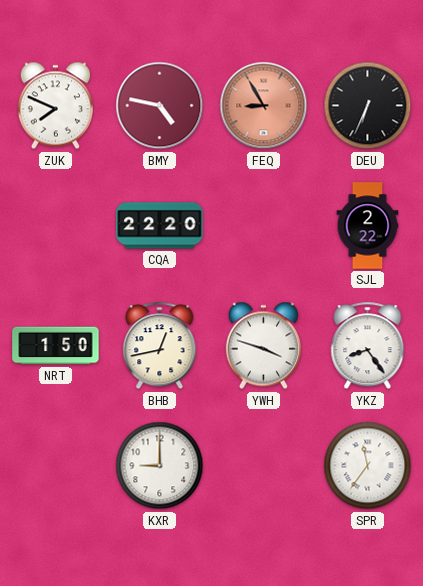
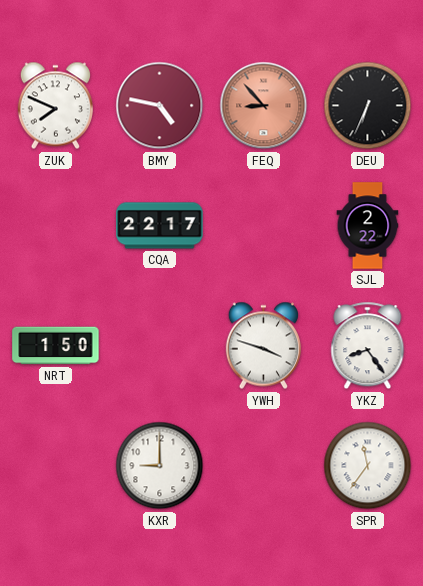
FEQ: 8:55 -> 8:53 (264, 106)
CQA: 22:20 -> 22:17 (160, 226)
BHB: 12:43 -> none (160, 346)
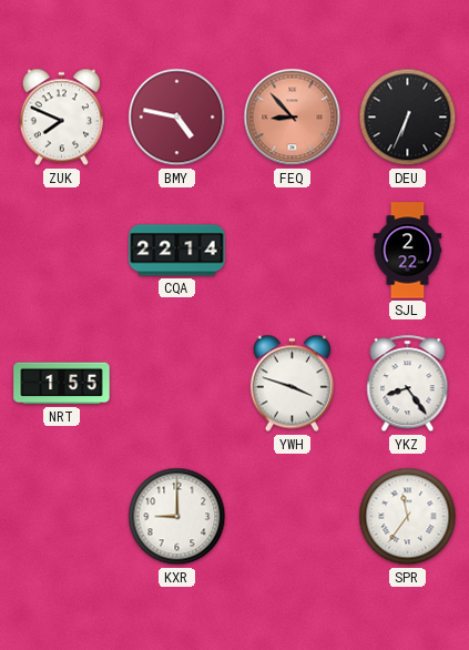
CQA: 22:17 -> 22:14 (177, 251)
NRT: 1:50 -> 1:55 (62, 384)
